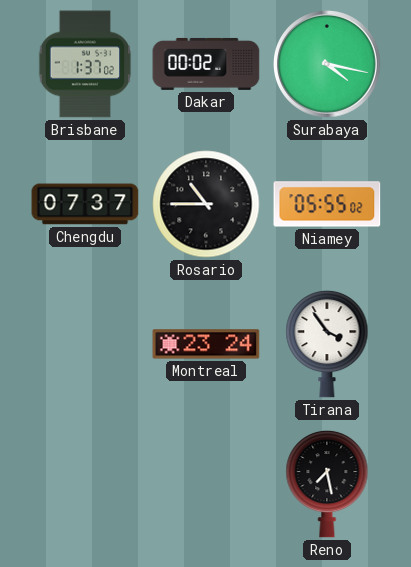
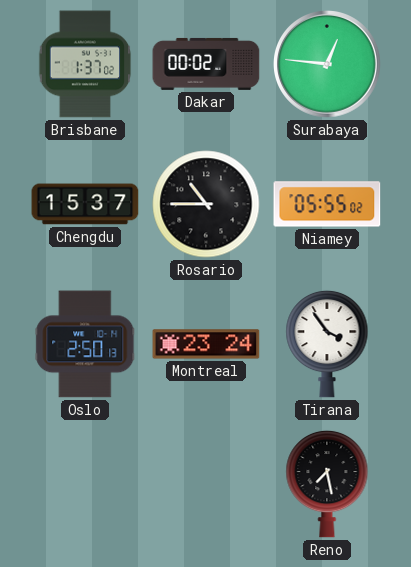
Surabaya: 4:17 -> 12:46 (327, 64)
Chengdu: 07:37 -> 15:37 (85, 204)
Oslo: none -> 2:50 (85, 344)
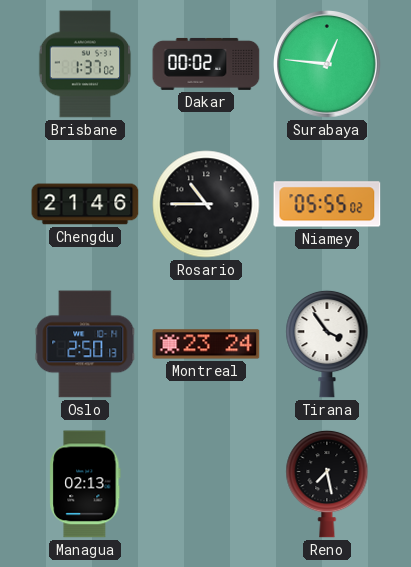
Chengdu: 15:37 -> 21:46 (85, 204)
Managua: none -> 02:13 (85, 484)
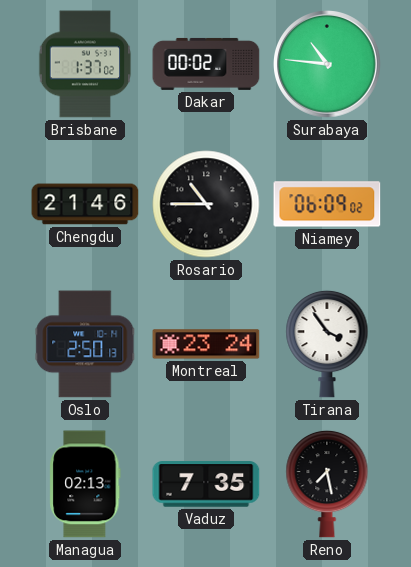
Surabaya: 12:46 -> 10:46 (327, 64)
Niamey: 05:55 -> 06:09 (327, 204)
Vaduz: none -> 7:35 (206, 484)
